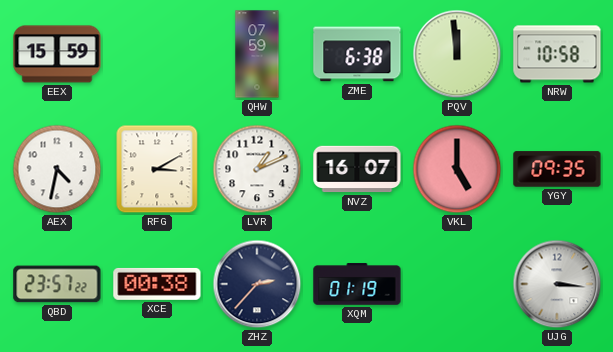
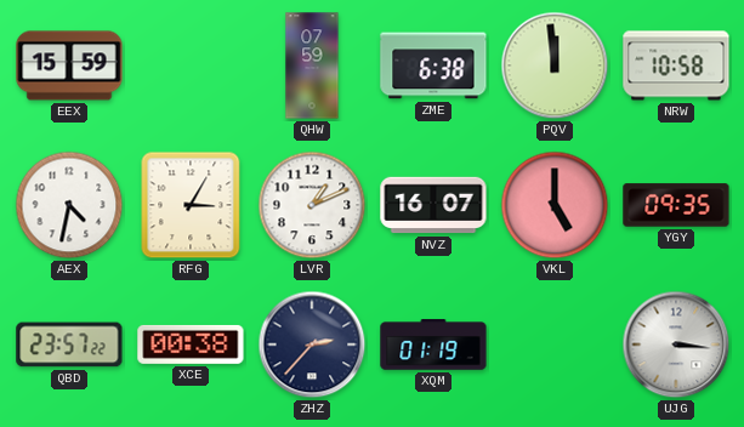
RFG: 3:10 -> 3:05 (191, 205)
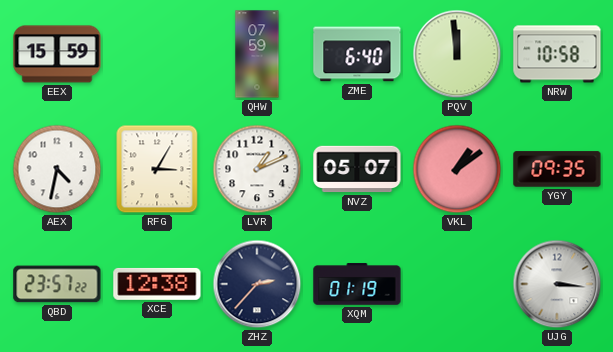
ZME: 6:38 -> 6:40 (357, 54)
NVZ: 16:07 -> 05:07 (357, 169)
VKL: 5:00 -> 1:09 (457, 169)
XCE: 00:38 -> 12:38 (157, 284)
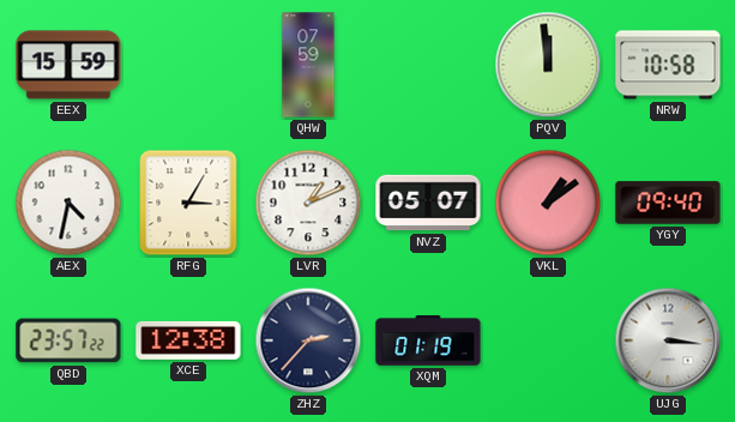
ZME: 6:40 -> none (357, 54)
YGY: 09:35 -> 09:40 (668, 203)
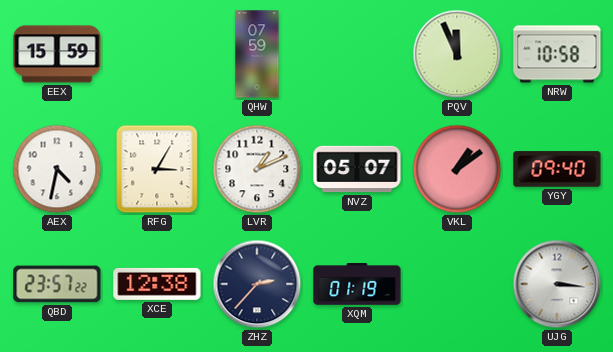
PQV: 11:59 -> 11:56 (457, 54)
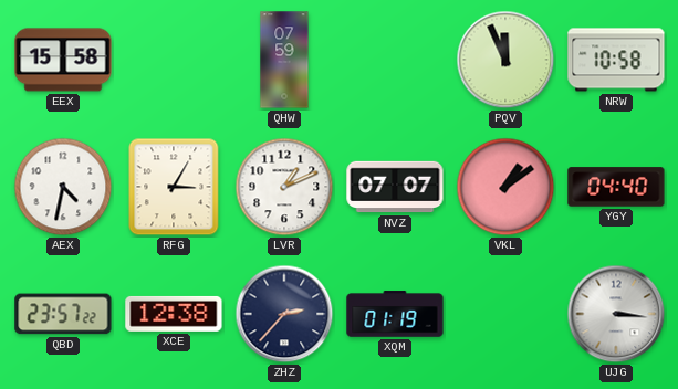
EEX: 15:59 -> 15:58 (63, 60)
NVZ: 05:07 -> 07:07 (395, 187)
YGY: 09:40 -> 04:40 (616, 187)
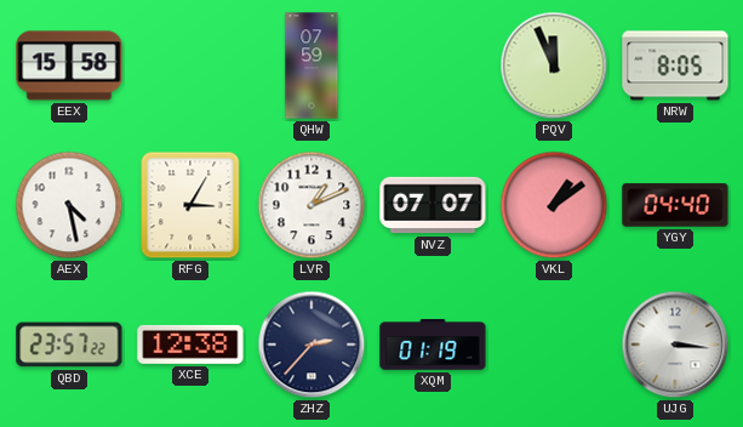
NRW: 10:58 -> 8:05 (675, 66)
AEX: 4:32 -> 4:28 (69, 205)
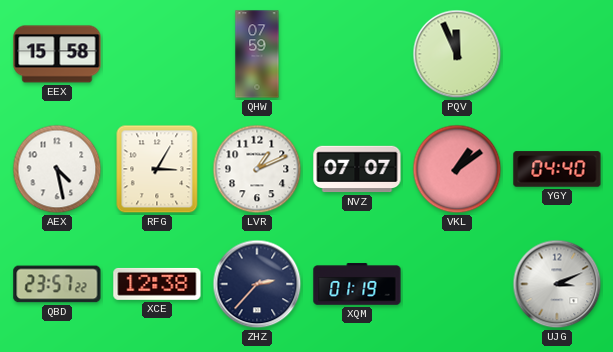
NRW: 8:05 -> none (675, 66)
UJG: 3:16 -> 3:11 (557, 284)
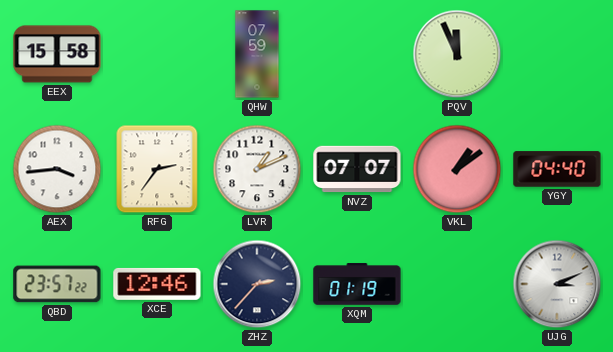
AEX: 4:28 -> 3:44 (57, 169)
RFG: 3:05 -> 2:36 (157, 169)
XCE: 12:38 -> 12:46 (157, 284)
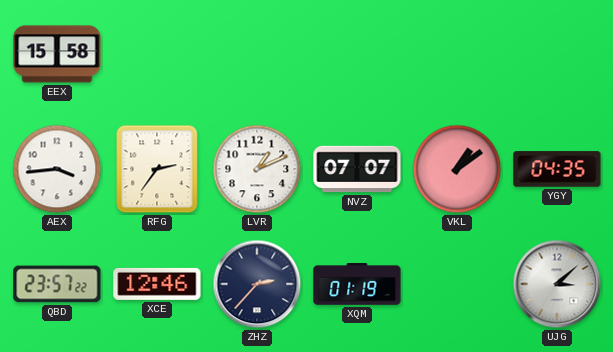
QHW: 07:59 -> none (257, 54)
PQV: 11:56 -> none (457, 54)
YGY: 04:40 -> 04:35 (557, 169)
UJG: 3:11 -> 3:08 (557, 284)
